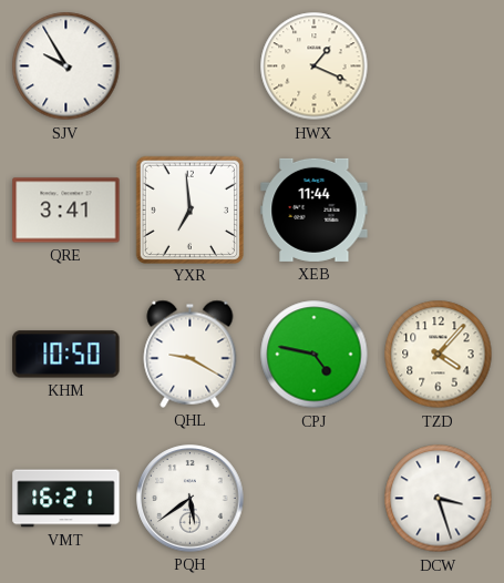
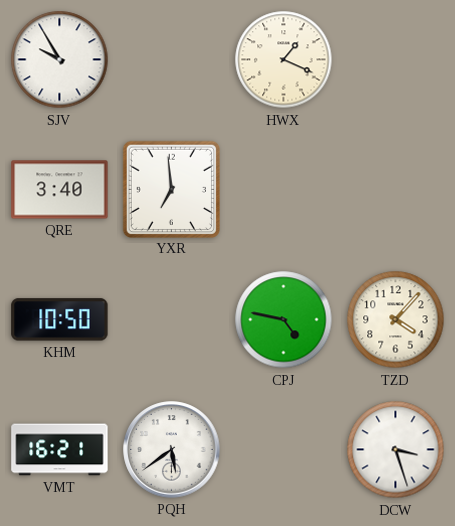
QRE: 3:41 -> 3:40 (60, 190)
XEB: 11:44 -> none (315, 209)
QHL: 9:20 -> none (191, 354)
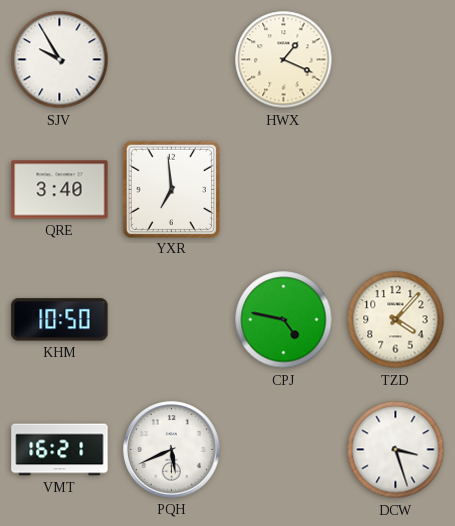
PQH: 5:39 -> 5:41 (172, 450)
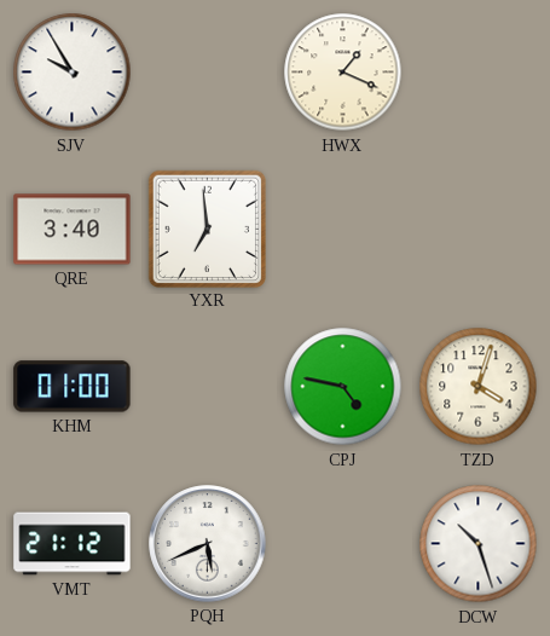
KHM: 10:50 -> 01:00 (73, 387)
TZD: 4:07 -> 4:03 (479, 387)
VMT: 16:21 -> 21:12 (73, 544)
DCW: 3:27 -> 10:27 (479, 544)
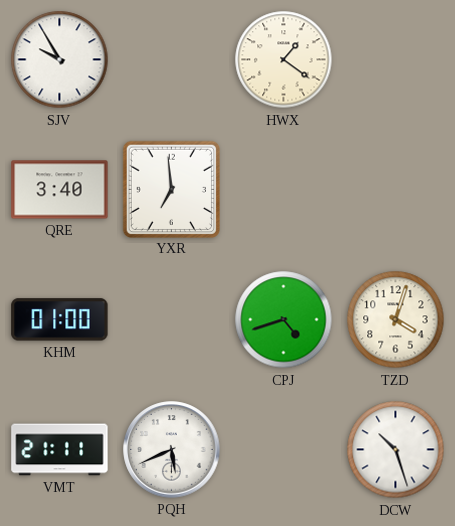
HWX: 1:19 -> 1:21 (284, 60)
CPJ: 4:47 -> 4:42 (284, 320)
VMT: 21:12 -> 21:11 (60, 450)
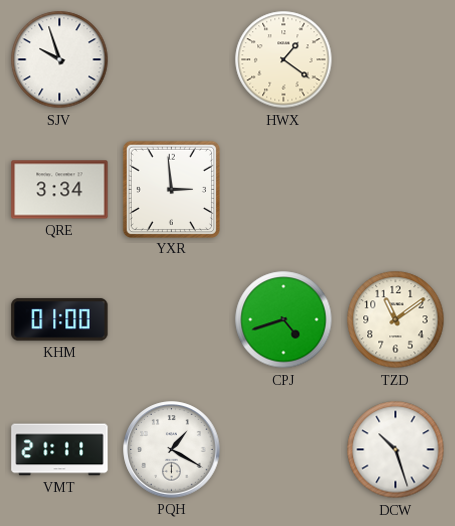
SJV: 9:55 -> 9:57 (60, 60)
QRE: 3:40 -> 3:34 (60, 190)
YXR: 6:59 -> 2:59 (171, 189)
TZD: 4:03 -> 11:09 (396, 320)
PQH: 5:41 -> 1:20 (172, 450)
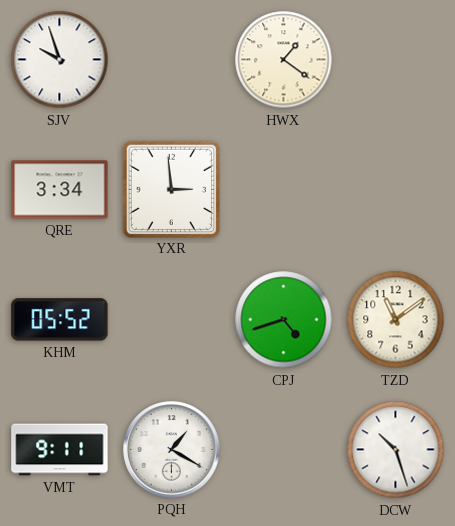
KHM: 01:00 -> 05:52 (60, 320)
VMT: 21:11 -> 9:11 (60, 450)
